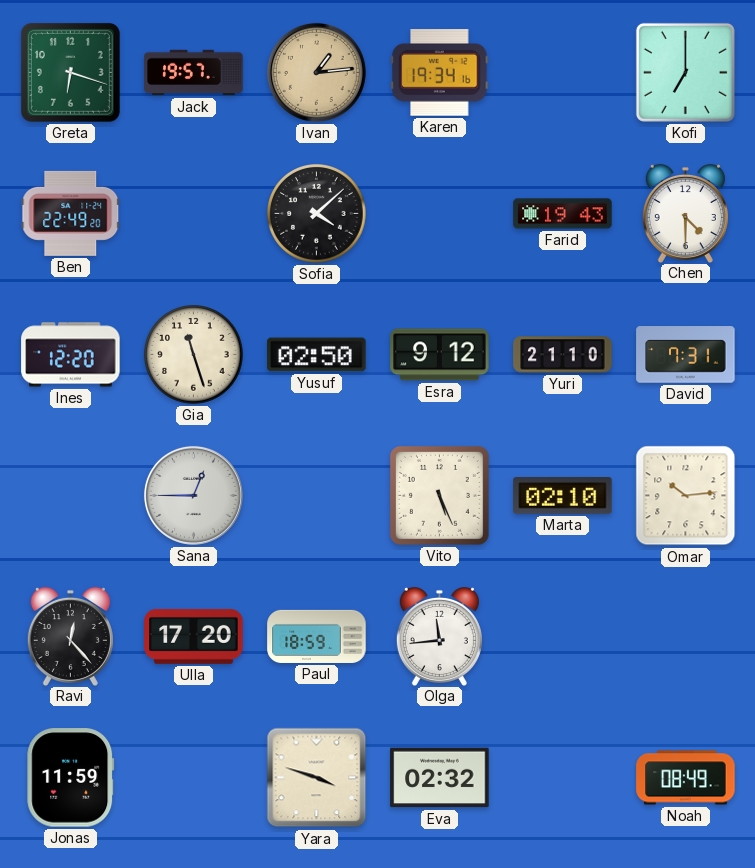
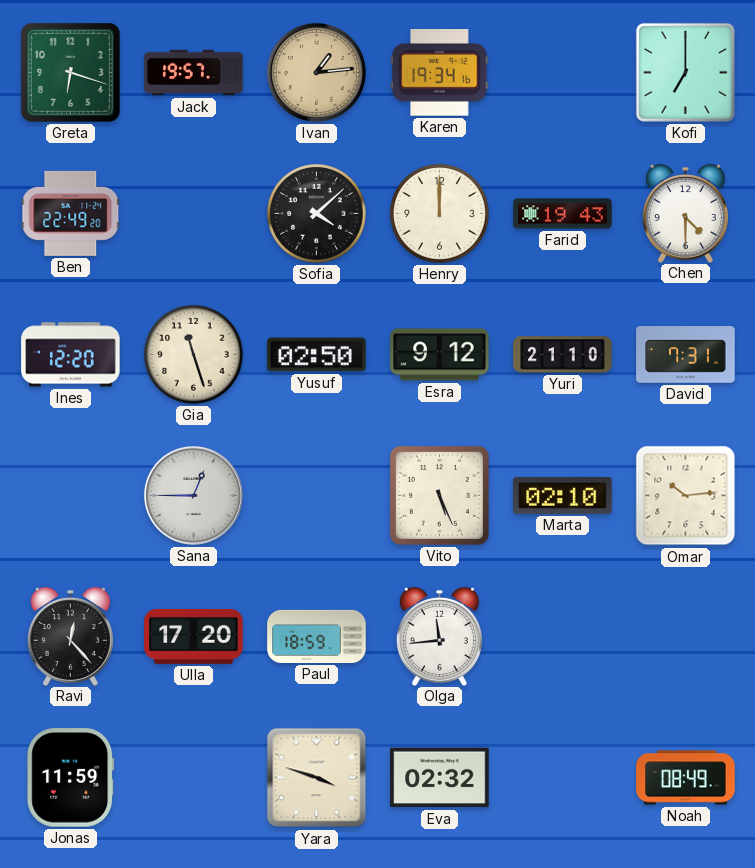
Henry: none -> 12:00 (440, 214)
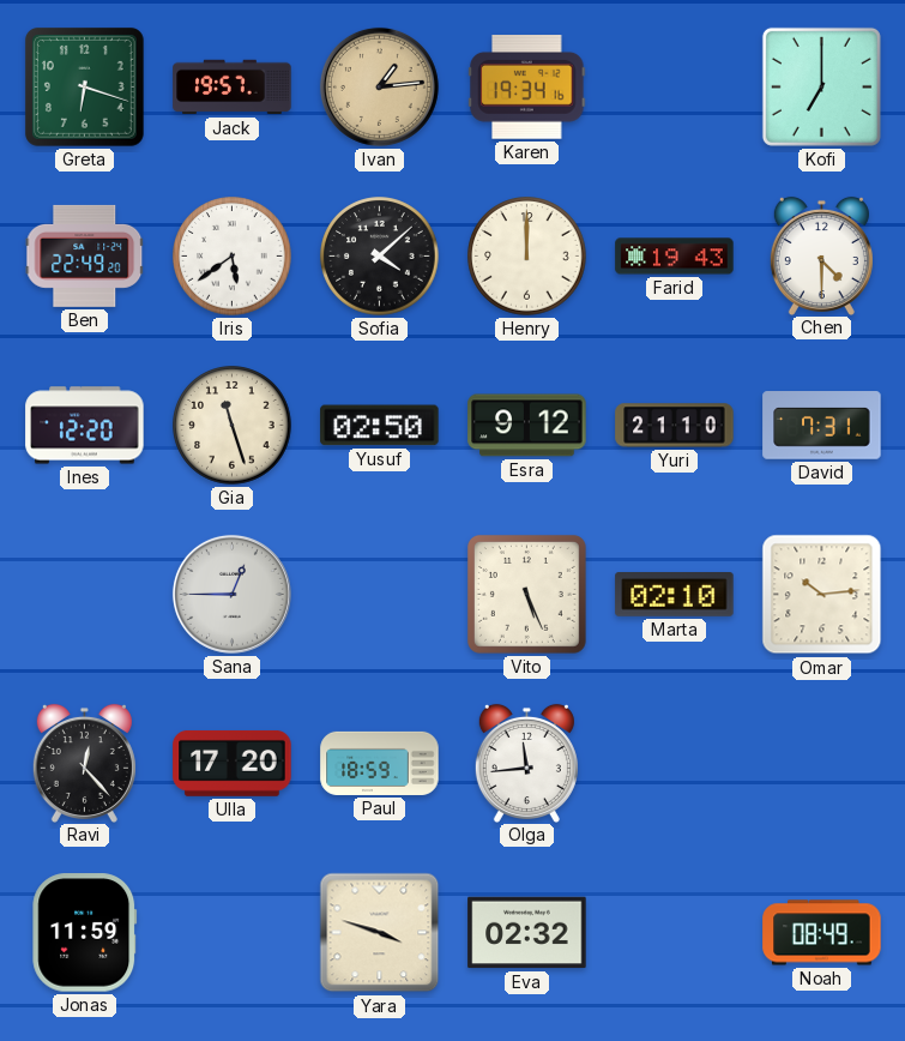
Iris: none -> 5:39 (233, 257)
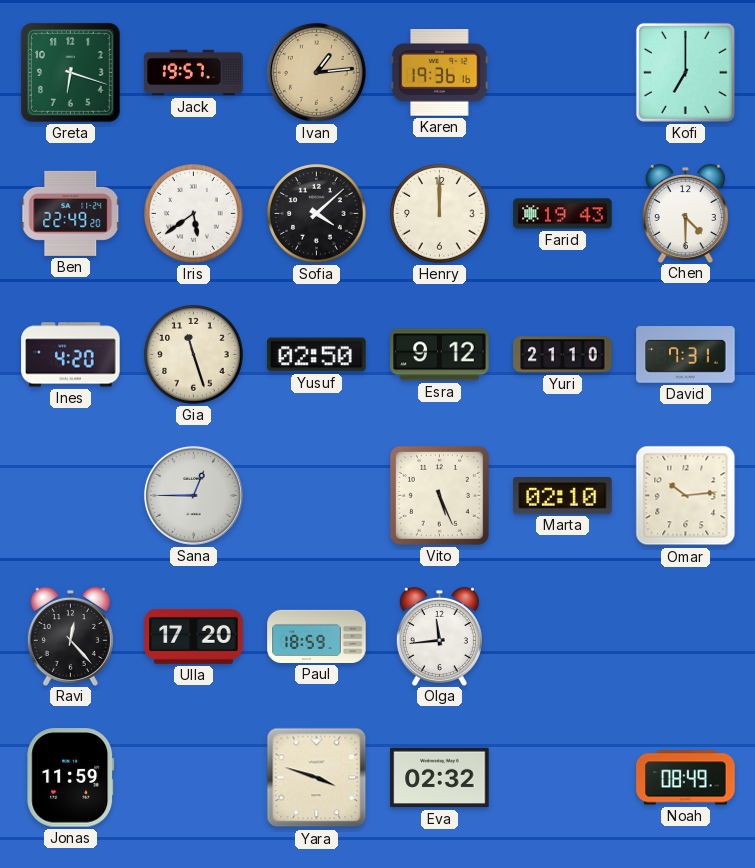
Karen: 19:34 -> 19:36 (440, 73)
Ines: 12:20 -> 4:20 (71, 355)
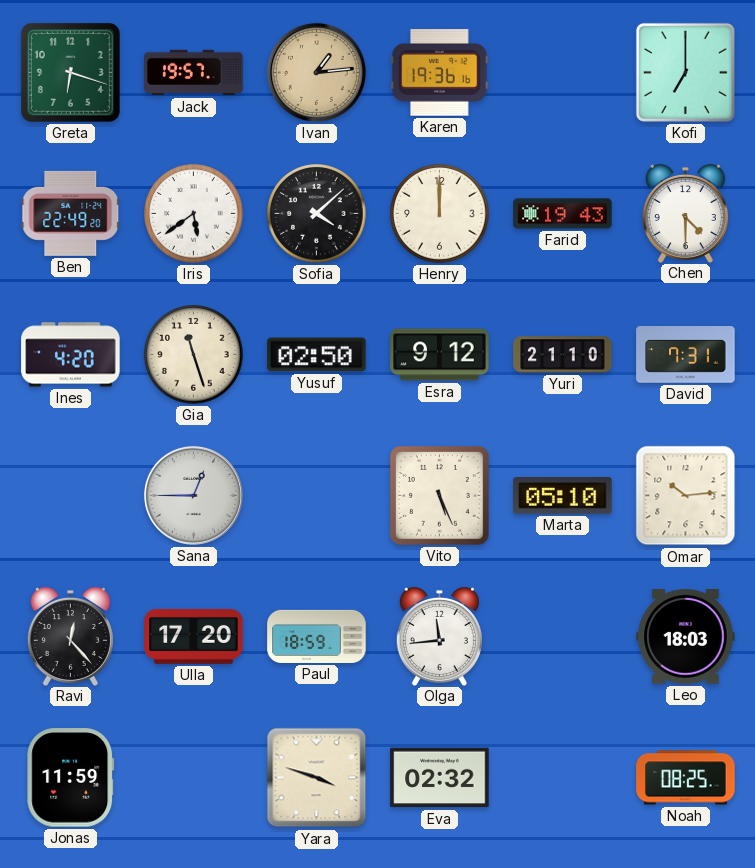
Marta: 02:10 -> 05:10 (563, 496)
Leo: none -> 18:03 (686, 637)
Noah: 08:49 -> 08:25 (686, 778)
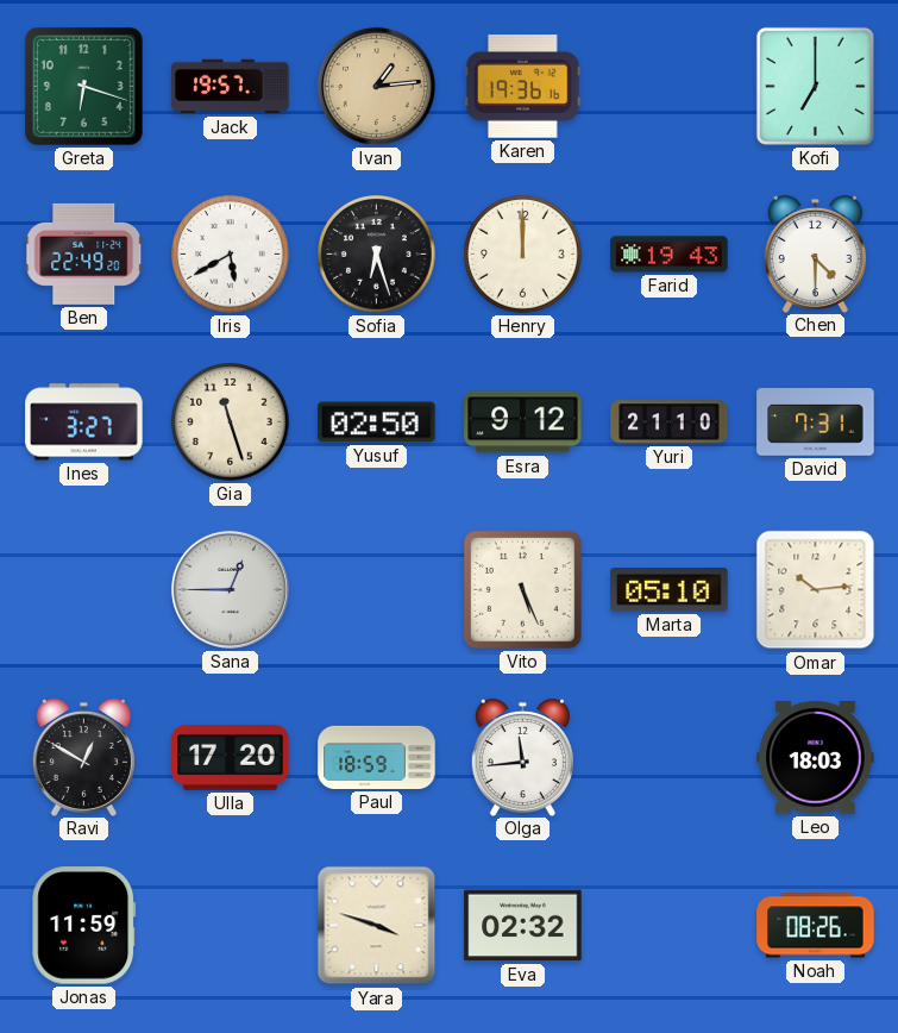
Iris: 5:39 -> 5:40 (231, 255)
Sofia: 4:08 -> 6:27 (377, 255)
Ines: 4:20 -> 3:27 (84, 422)
Ravi: 12:23 -> 12:50 (83, 757)
Noah: 08:25 -> 08:26 (816, 926)
